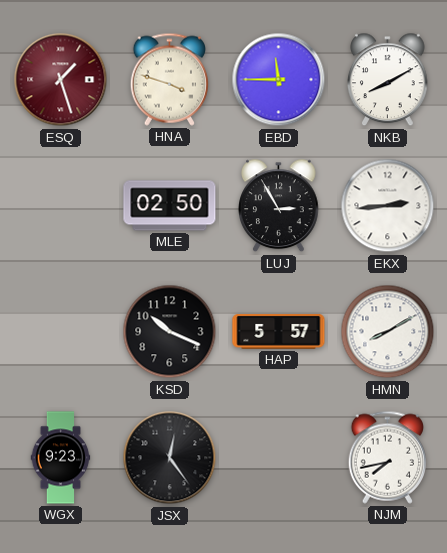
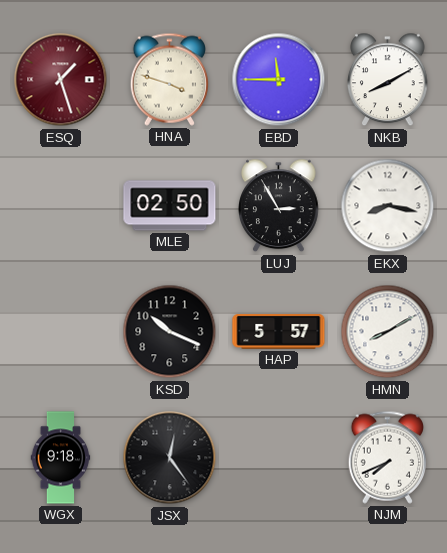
EKX: 2:44 -> 8:17 (388, 206)
WGX: 9:23 -> 9:18 (61, 458)
NJM: 7:43 -> 7:41 (387, 457)
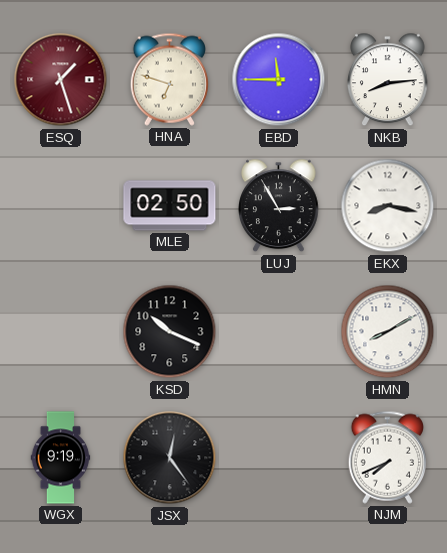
HNA: 3:48 -> 6:48 (169, 79)
NKB: 8:10 -> 8:14 (388, 80)
HAP: 5:57 -> none (279, 331)
WGX: 9:18 -> 9:19 (61, 458)
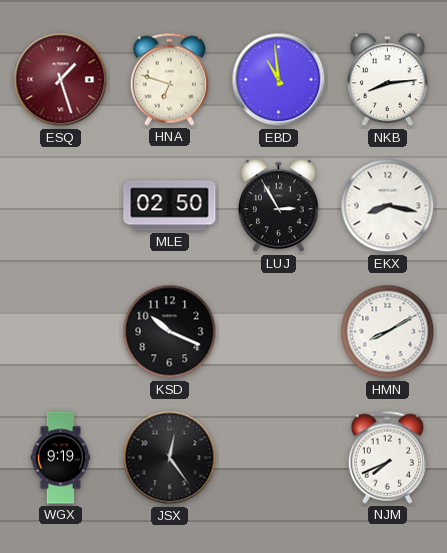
EBD: 11:45 -> 10:59 (279, 80)
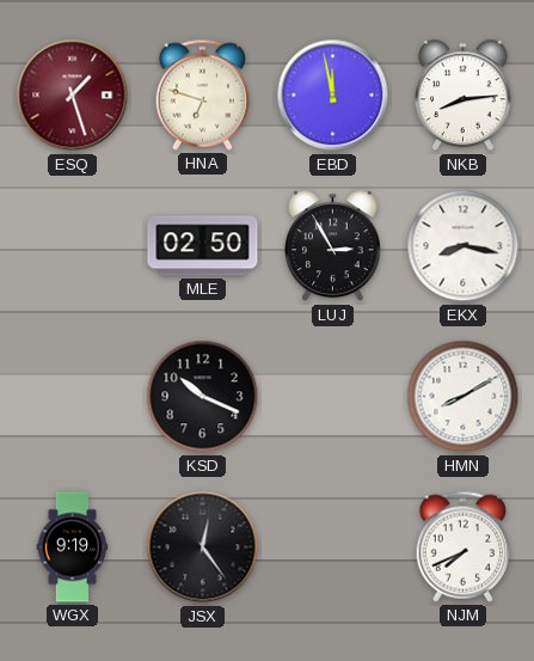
EBD: 10:59 -> 11:58 (333, 96)
